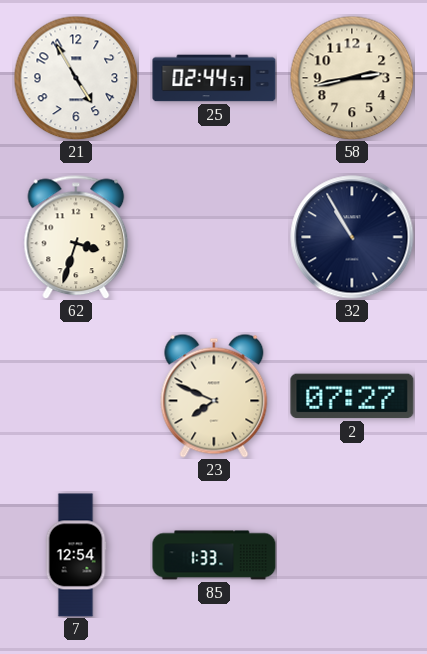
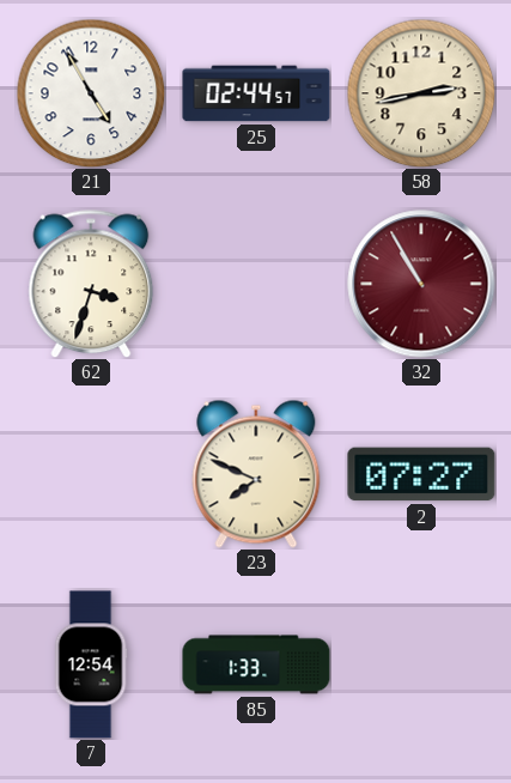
32 dial: navy -> burgundy (421, 284)
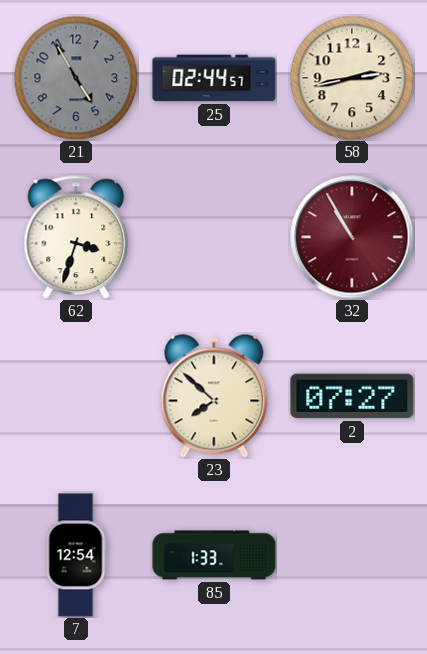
21 dial: white -> grey (76, 78)
23: 7:49 -> 7:52 (214, 396)
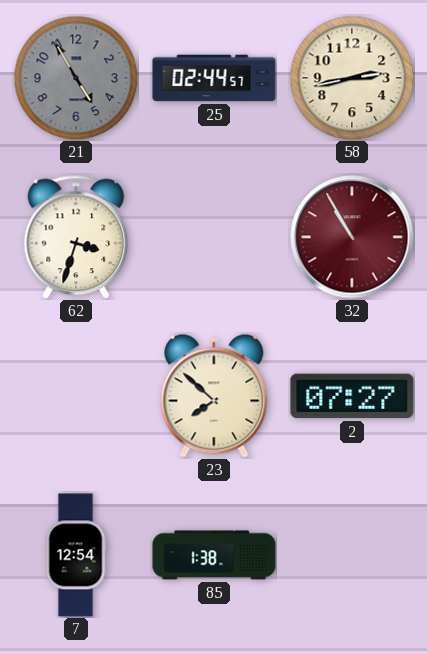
85: 1:33 -> 1:38 (214, 555)
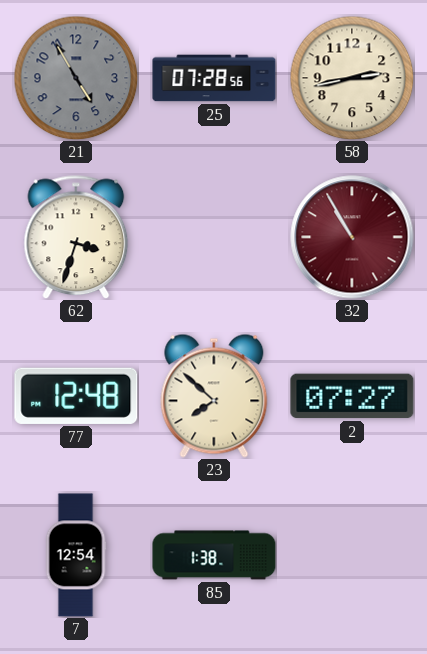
25: 02:44 -> 07:28 (214, 78)
77: none -> 12:48 (76, 396)
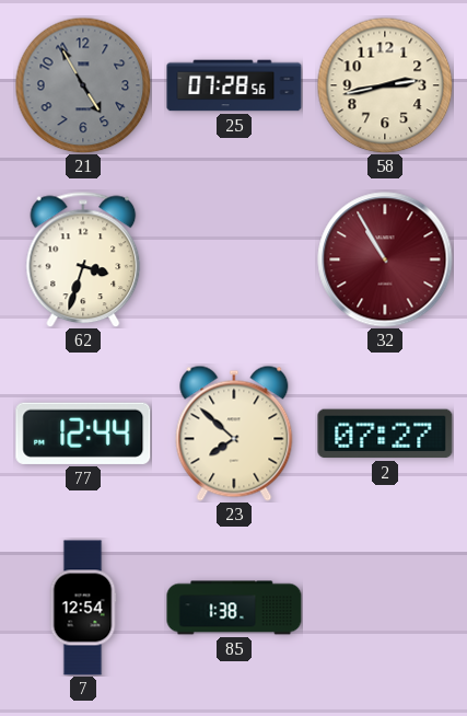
77: 12:48 -> 12:44 (83, 434)
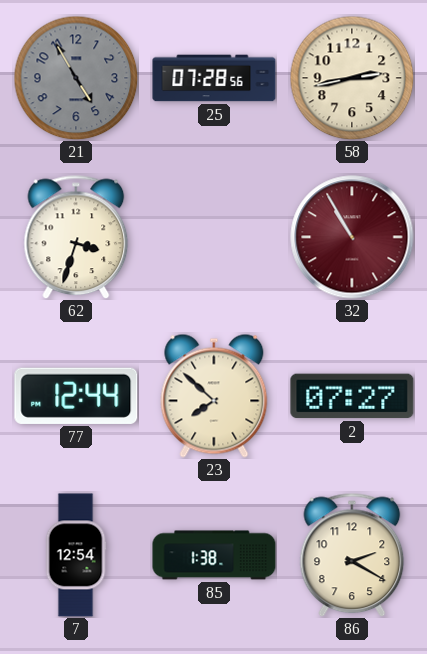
86: none -> 2:20 (352, 555)
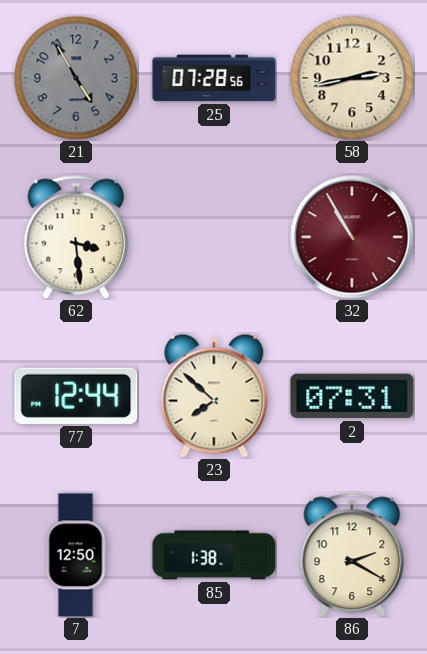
62: 3:33 -> 3:29 (76, 237)
2: 07:27 -> 07:31 (352, 396)
7: 12:54 -> 12:50 (76, 555)
